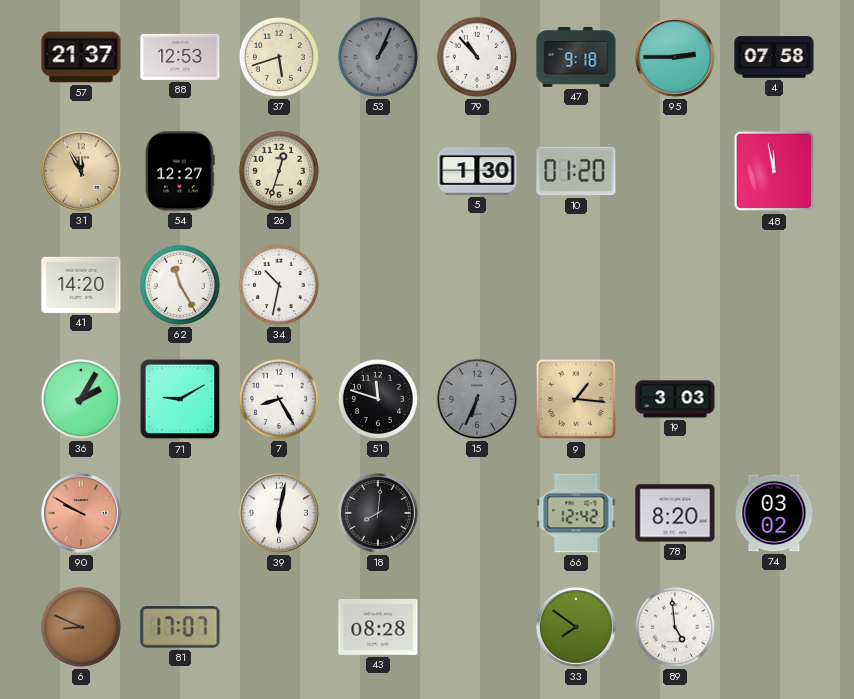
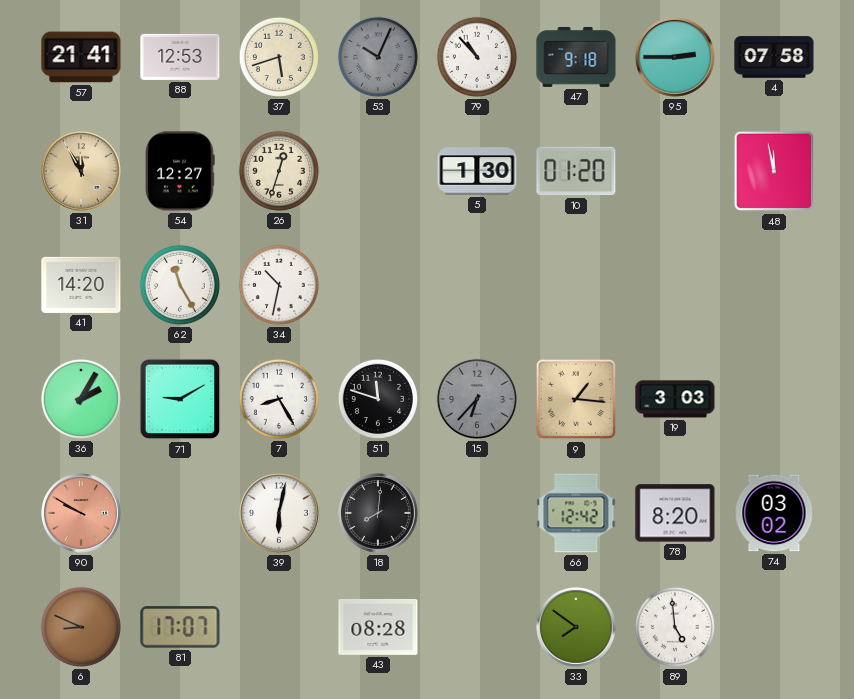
57: 21:37 -> 21:41 (81, 57)
53: 1:04 -> 10:04 (378, 57)
15: 6:34 -> 6:37 (477, 399)
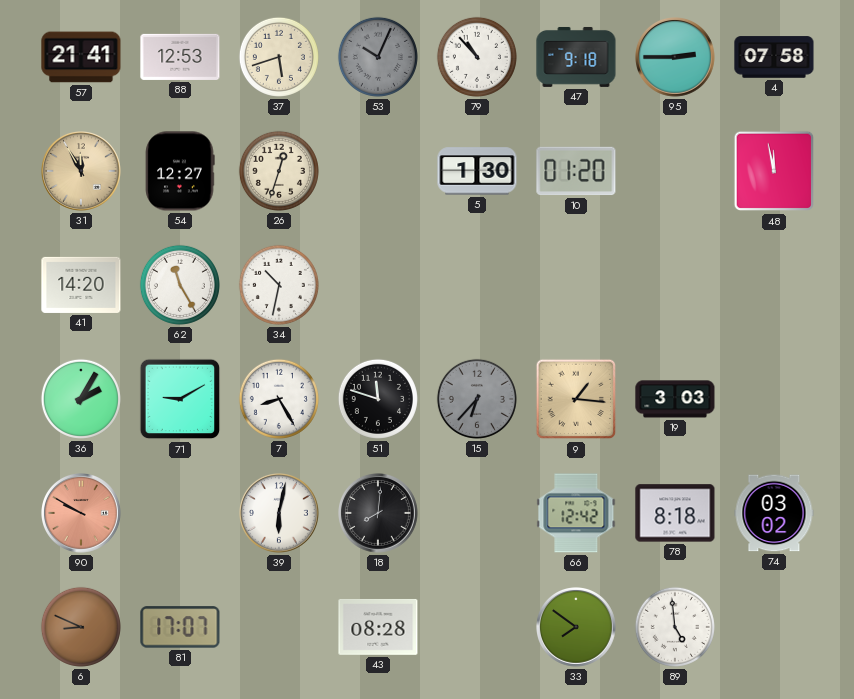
78: 8:20 -> 8:18 (675, 513)
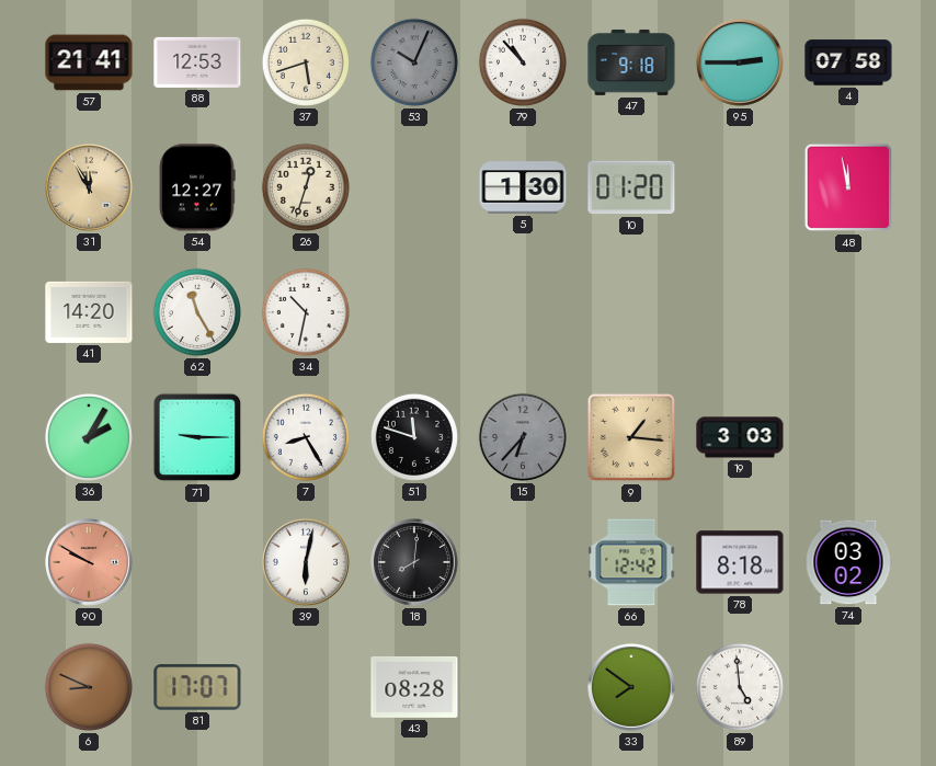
71: 9:10 -> 9:15 (197, 437)
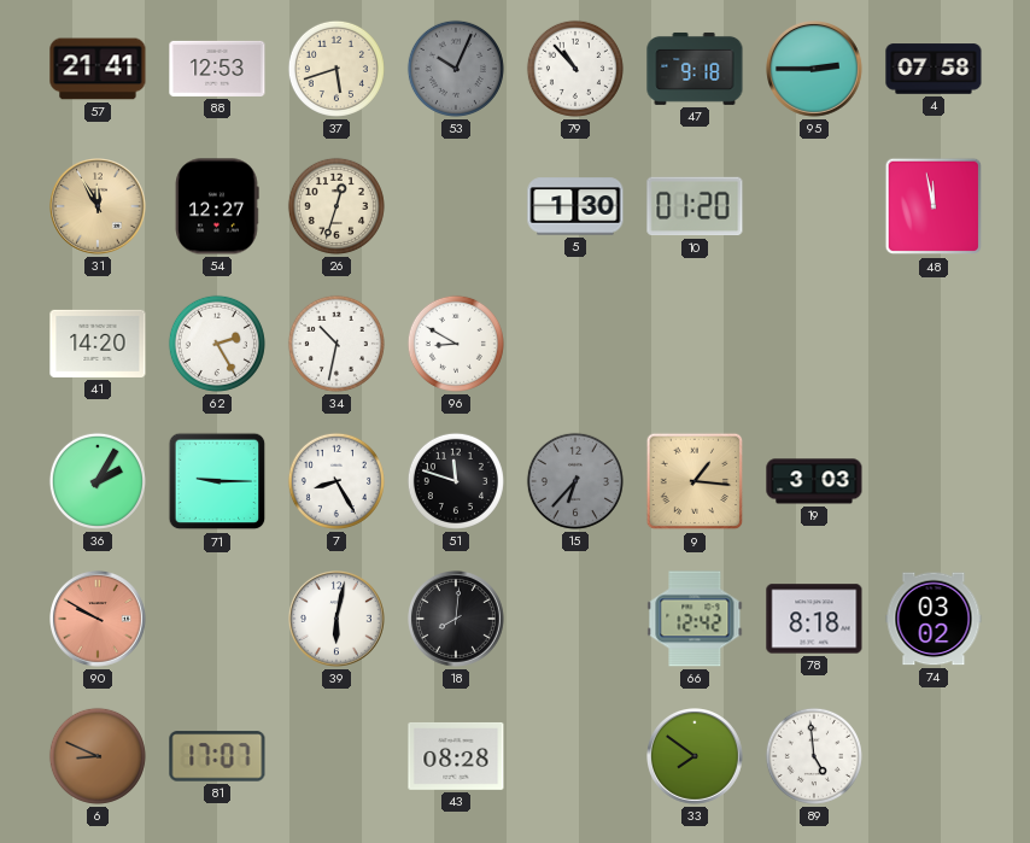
62: 11:25 -> 2:25 (217, 344)
96: none -> 8:50 (456, 344)
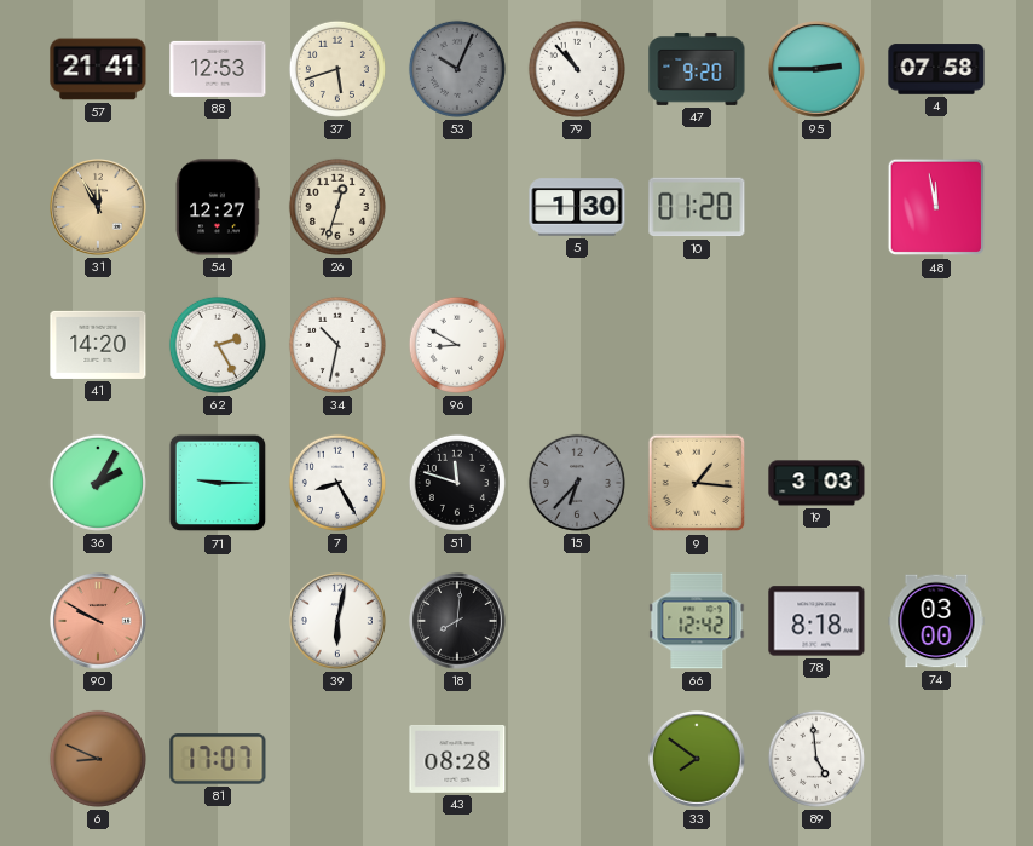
47: 9:18 -> 9:20 (697, 69)
74: 03:02 -> 03:00 (936, 621)
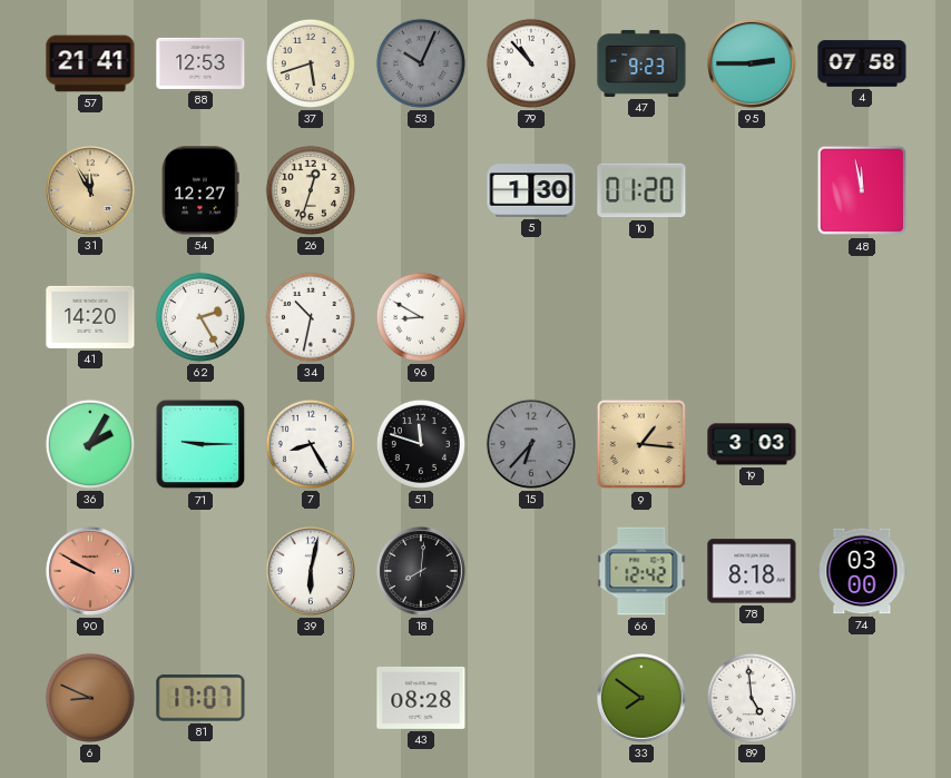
47: 9:20 -> 9:23 (641, 63)
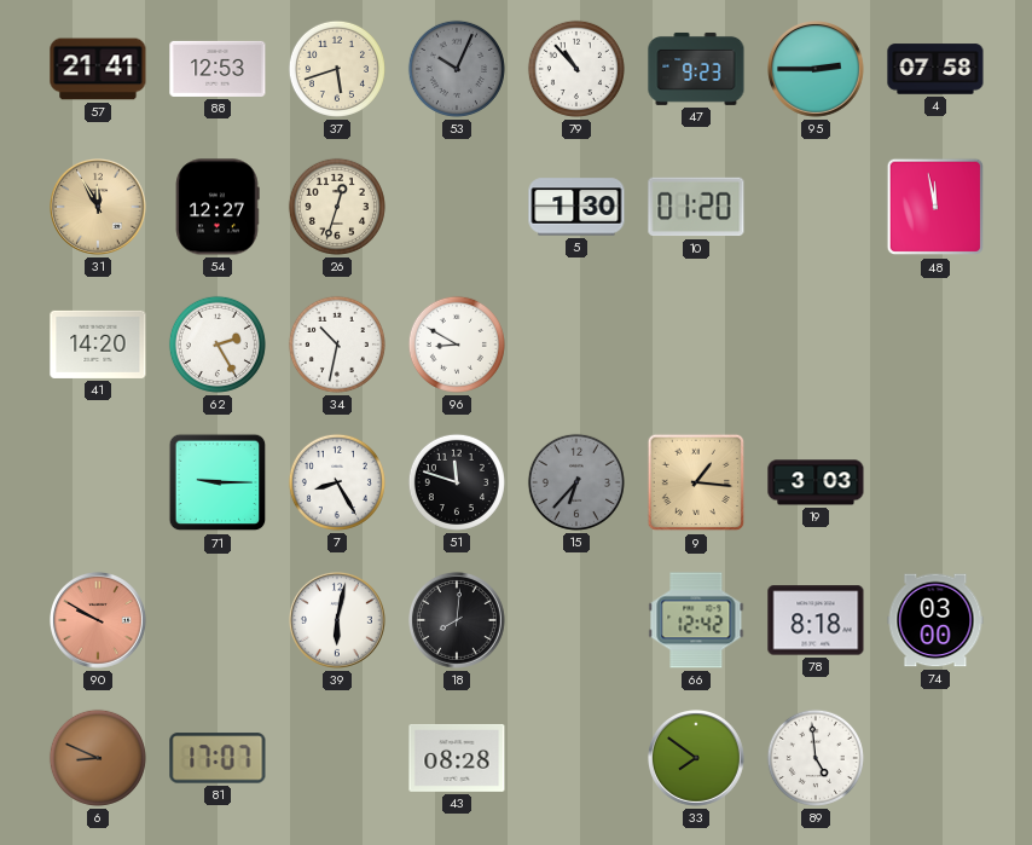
36: 2:05 -> none (90, 444)
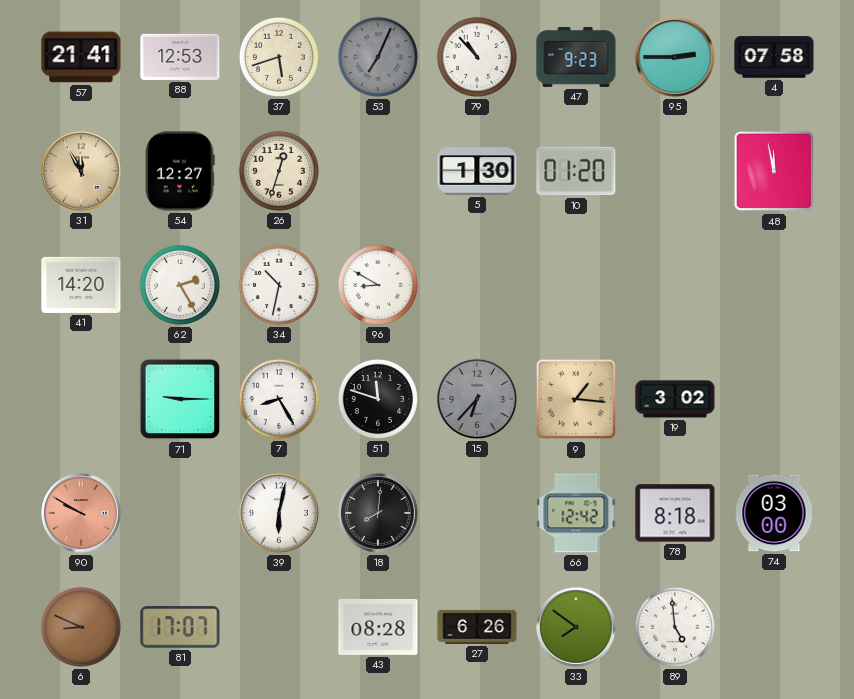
53: 10:04 -> 7:04 (378, 57)
19: 3:03 -> 3:02 (675, 399)
27: none -> 6:26 (477, 627)
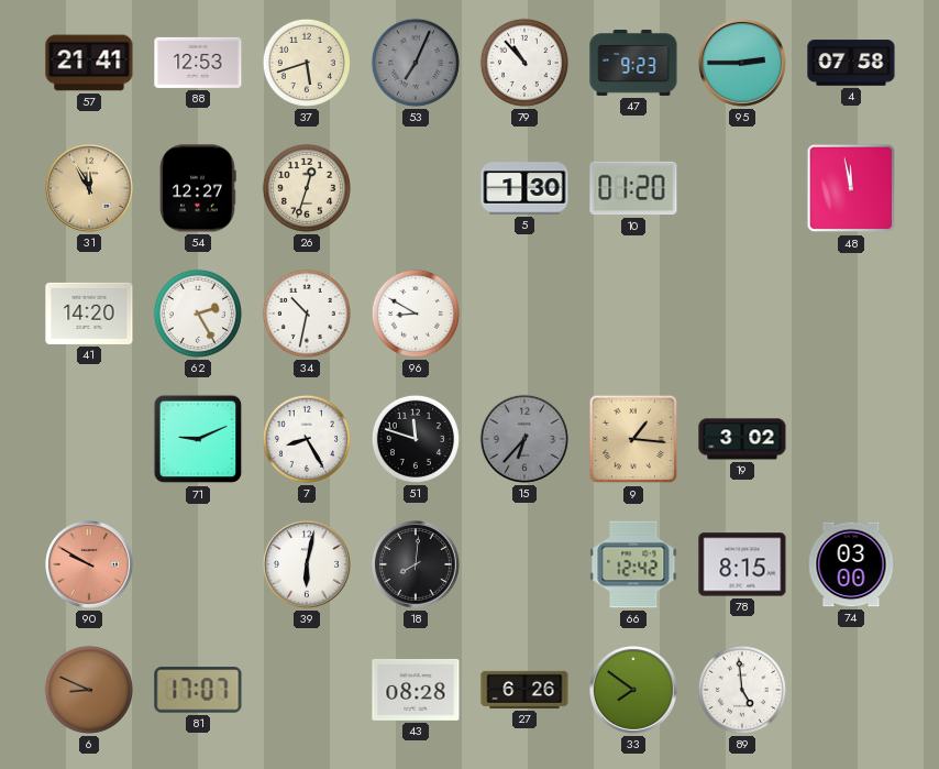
71: 9:15 -> 9:11 (198, 439)
78: 8:18 -> 8:15 (742, 564)
